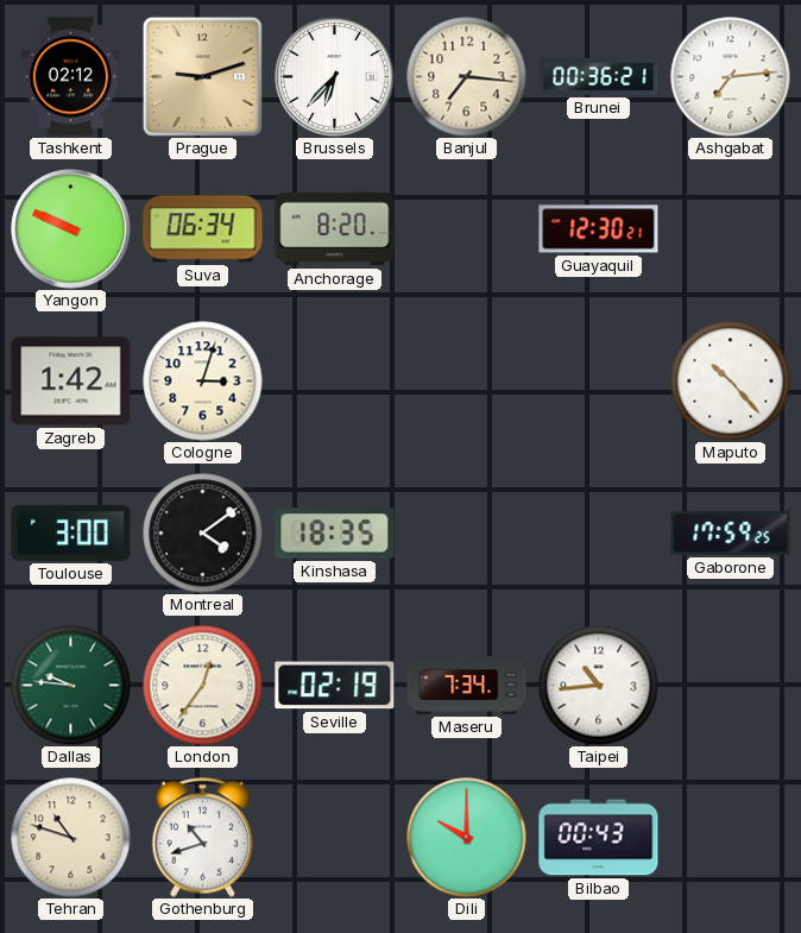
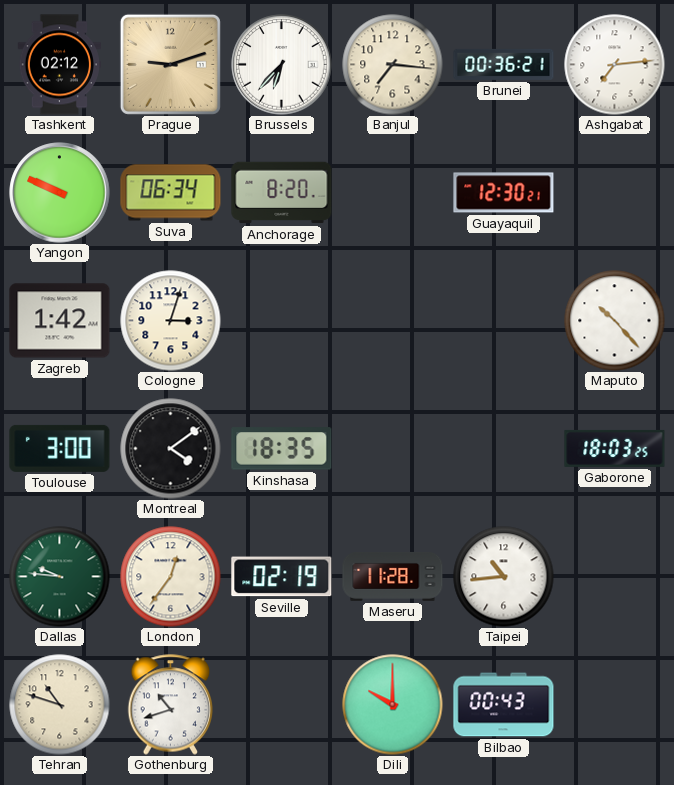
Gaborone: 17:59 -> 18:03 (615, 448)
Maseru: 7:34 -> 11:28 (393, 576)
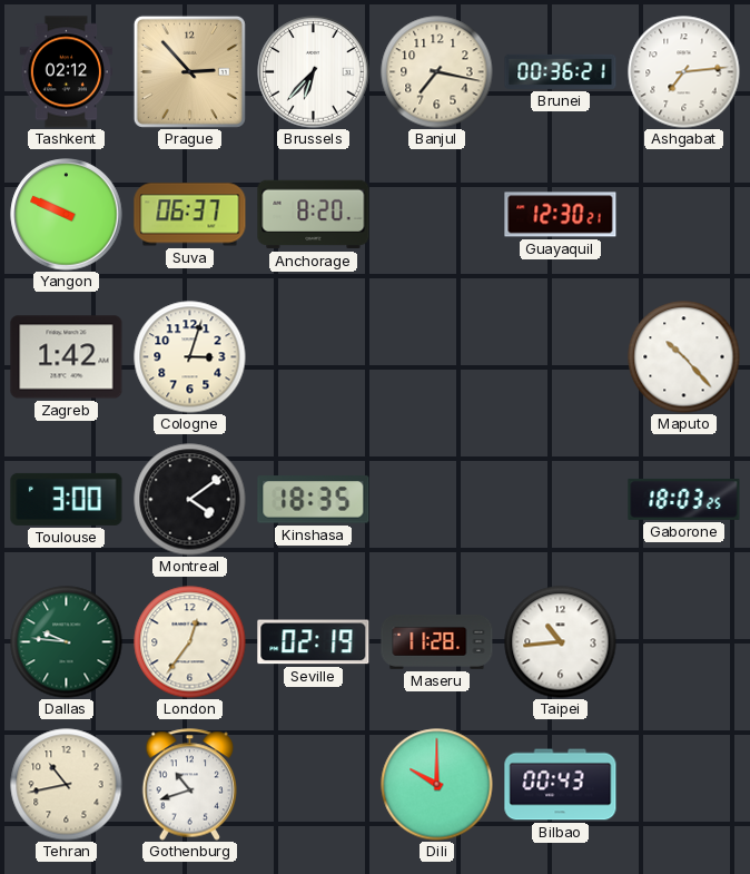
Prague: 9:12 -> 2:53 (189, 71)
Banjul: 7:16 -> 7:17 (437, 72)
Suva: 06:34 -> 06:37 (190, 215)
Tehran: 10:48 -> 10:43 (67, 785)
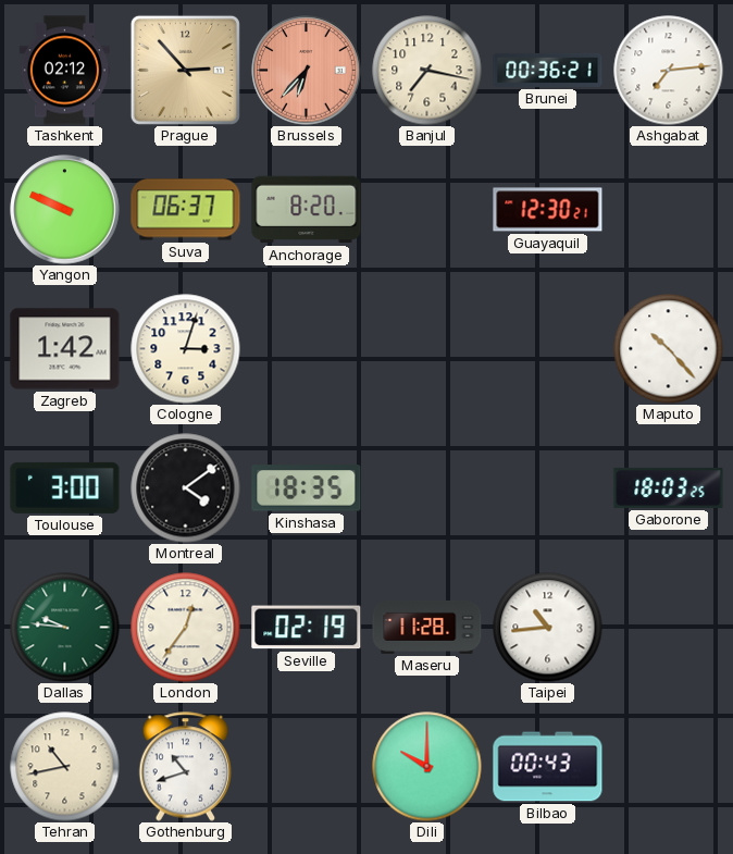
Brussels dial: white -> salmon (307, 71)
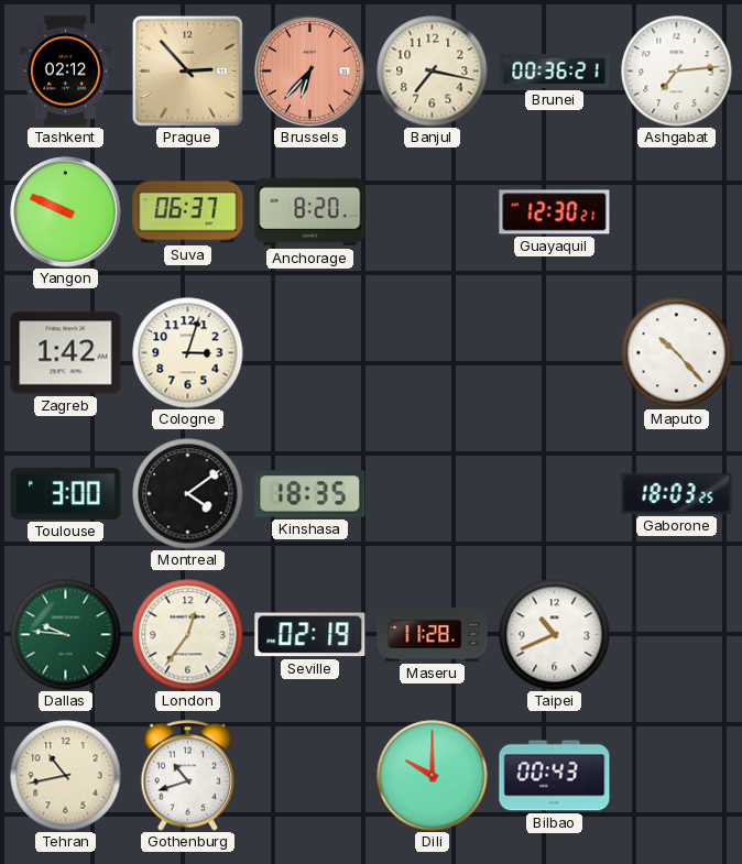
Taipei: 10:44 -> 10:41 (555, 635)
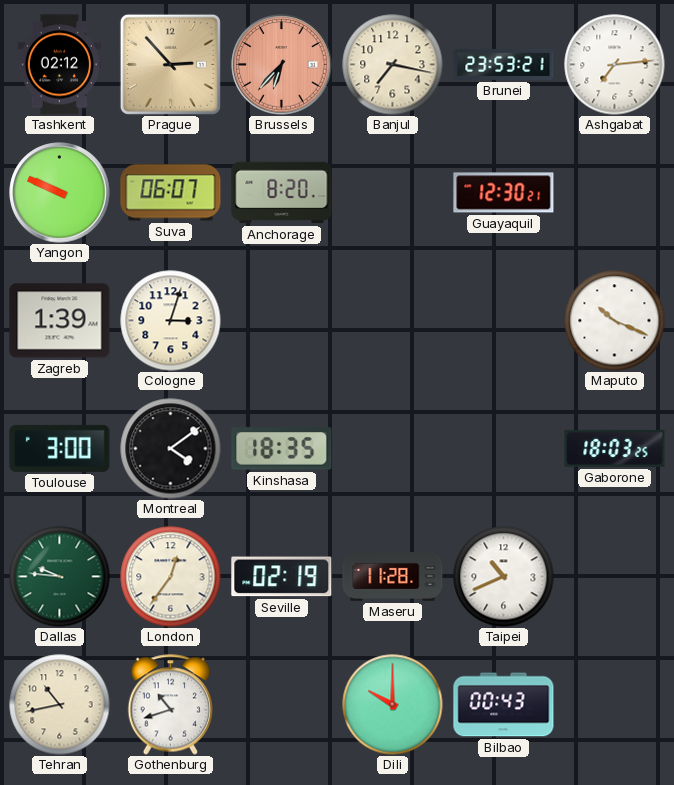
Brunei: 00:36 -> 23:53 (504, 64)
Suva: 06:37 -> 06:07 (171, 193)
Zagreb: 1:42 -> 1:39 (60, 321)
Maputo: 10:23 -> 10:19 (615, 321)
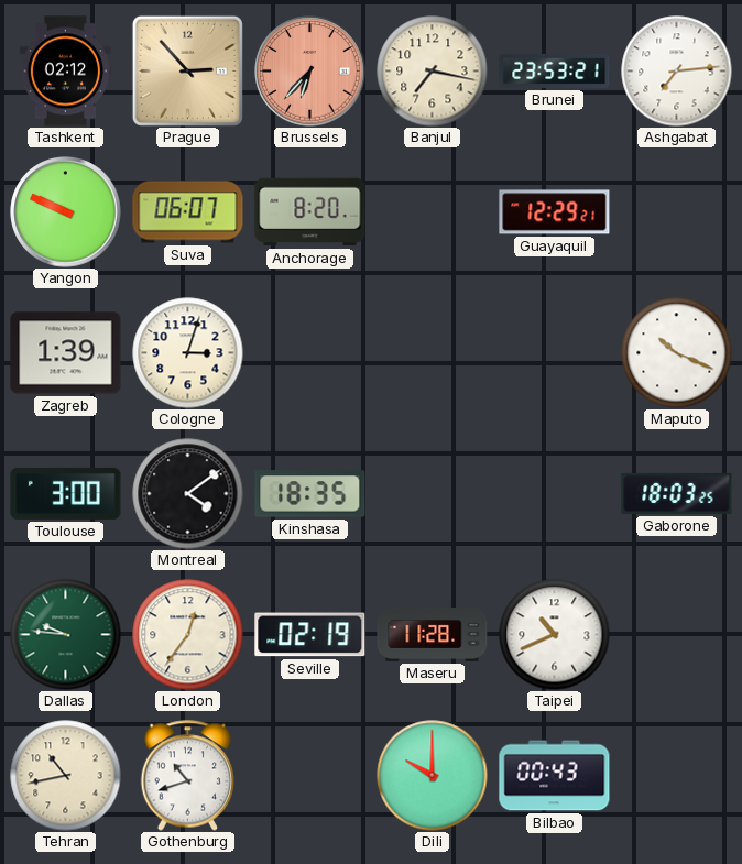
Guayaquil: 12:30 -> 12:29 (555, 212)
